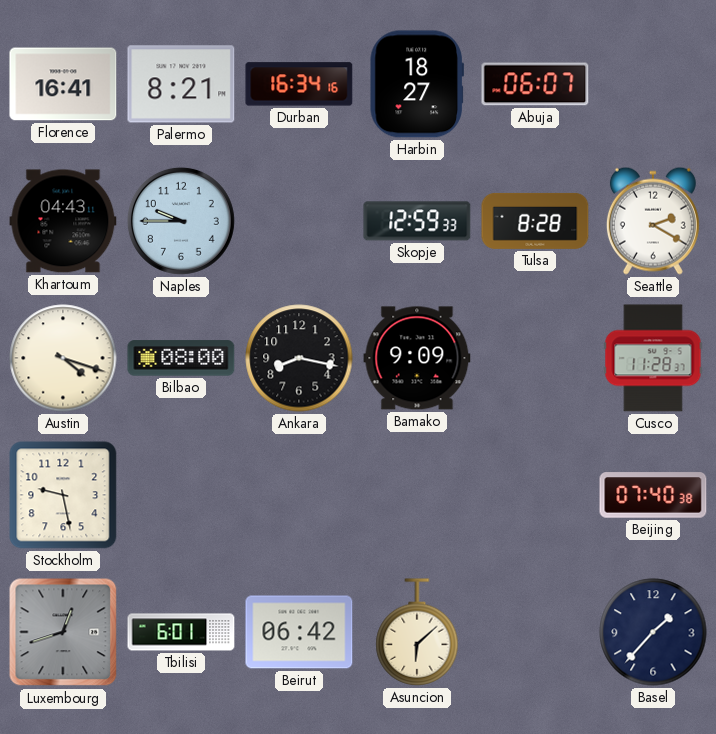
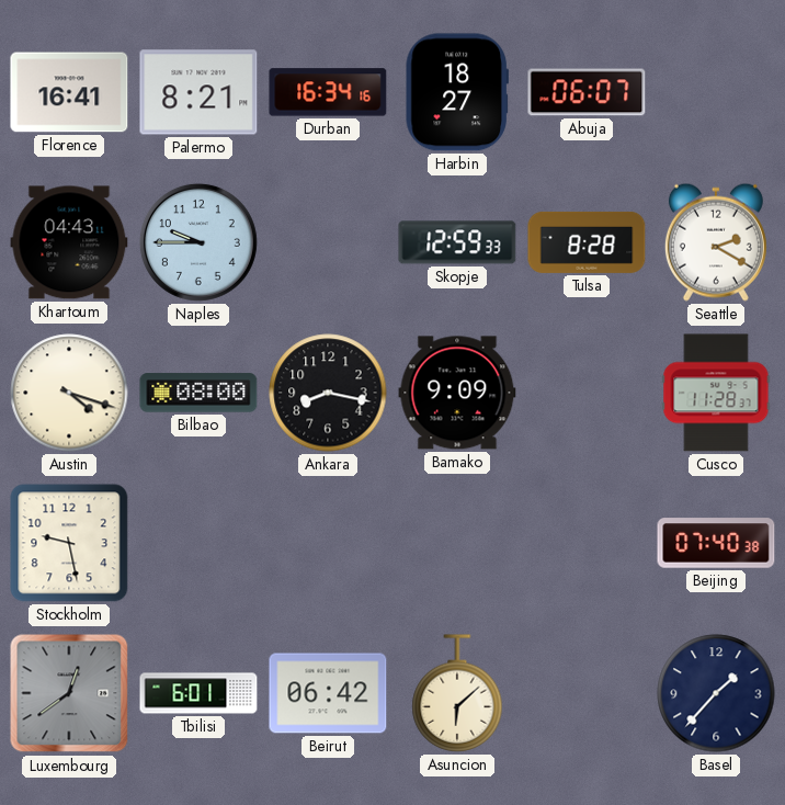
Luxembourg: 12:42 -> 12:39 (69, 693)
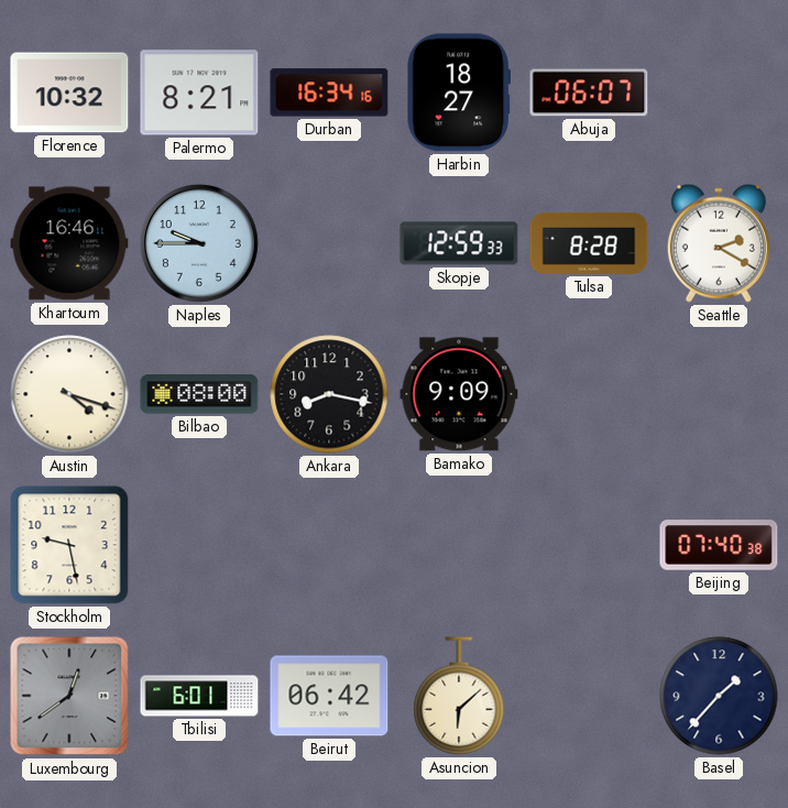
Florence: 16:41 -> 10:32 (69, 92)
Khartoum: 04:43 -> 16:46 (69, 243)
Cusco: 11:28 -> none (716, 393)
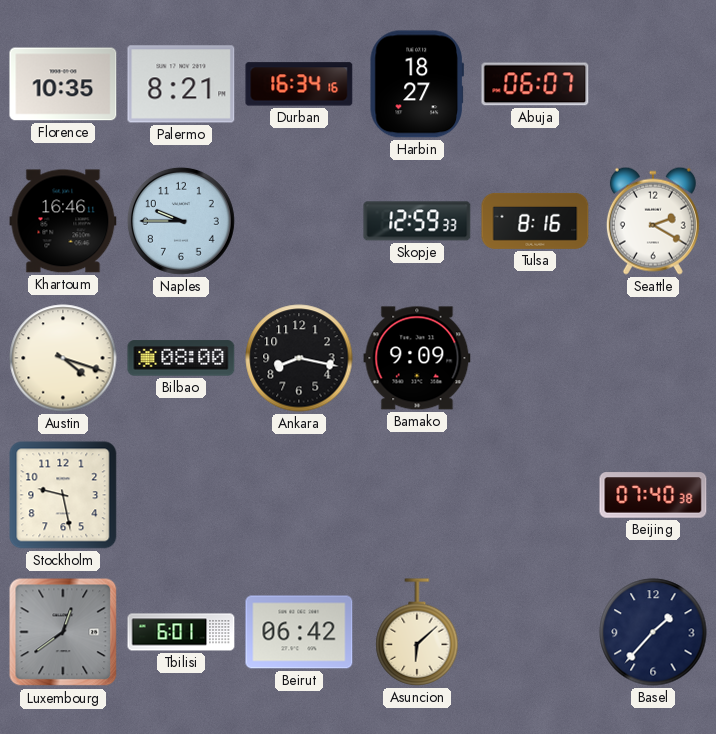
Florence: 10:32 -> 10:35 (63, 84)
Tulsa: 8:28 -> 8:16 (535, 221)
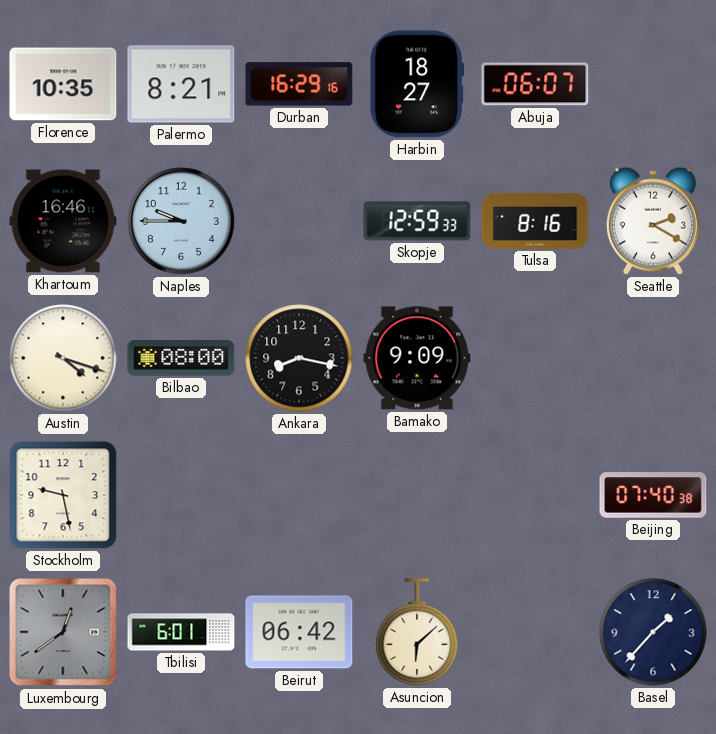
Durban: 16:34 -> 16:29 (299, 84)
